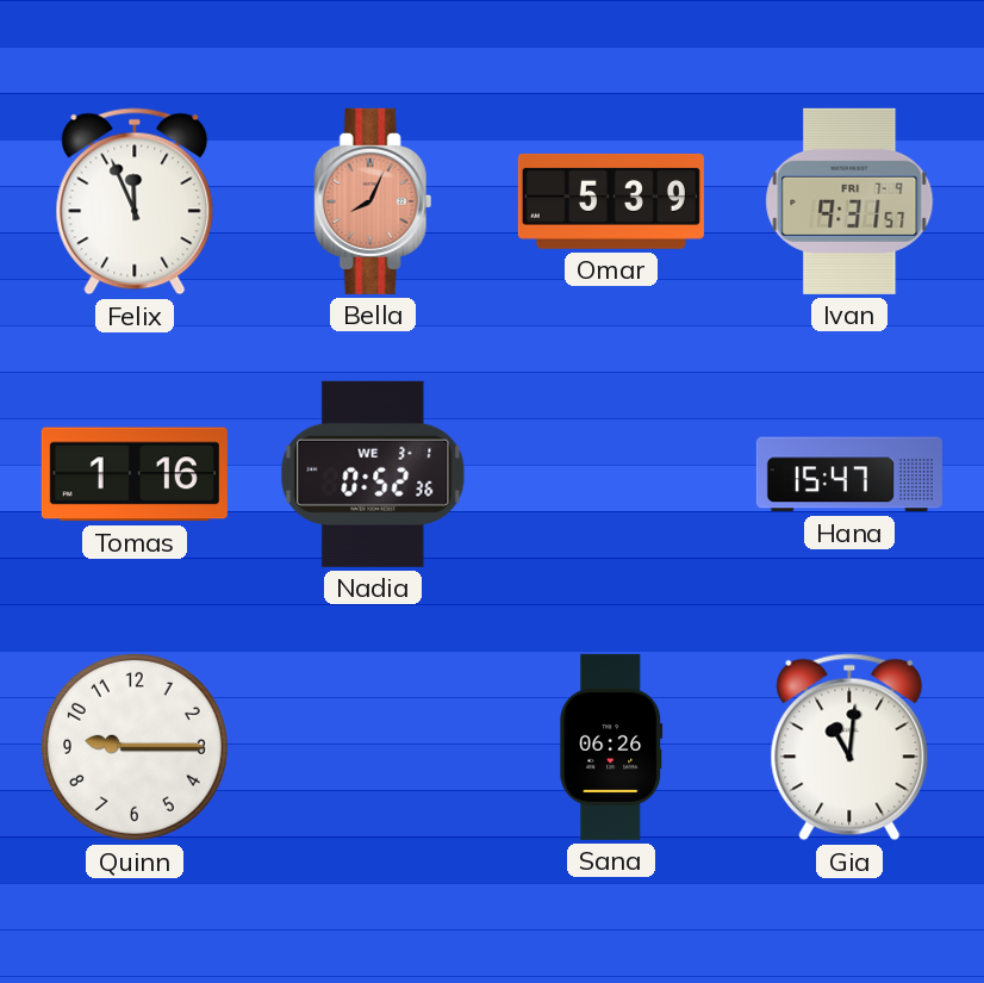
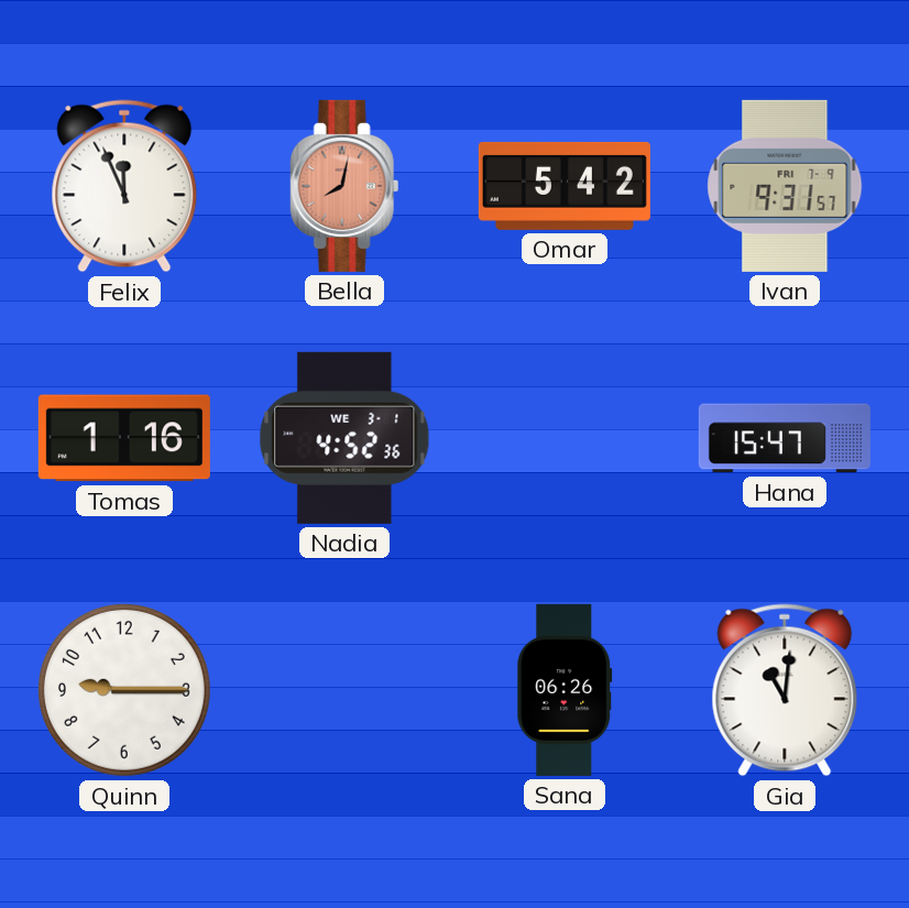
Bella: 8:04 -> 8:02 (344, 186)
Omar: 5:39 -> 5:42 (565, 186)
Nadia: 0:52 -> 4:52 (344, 438)
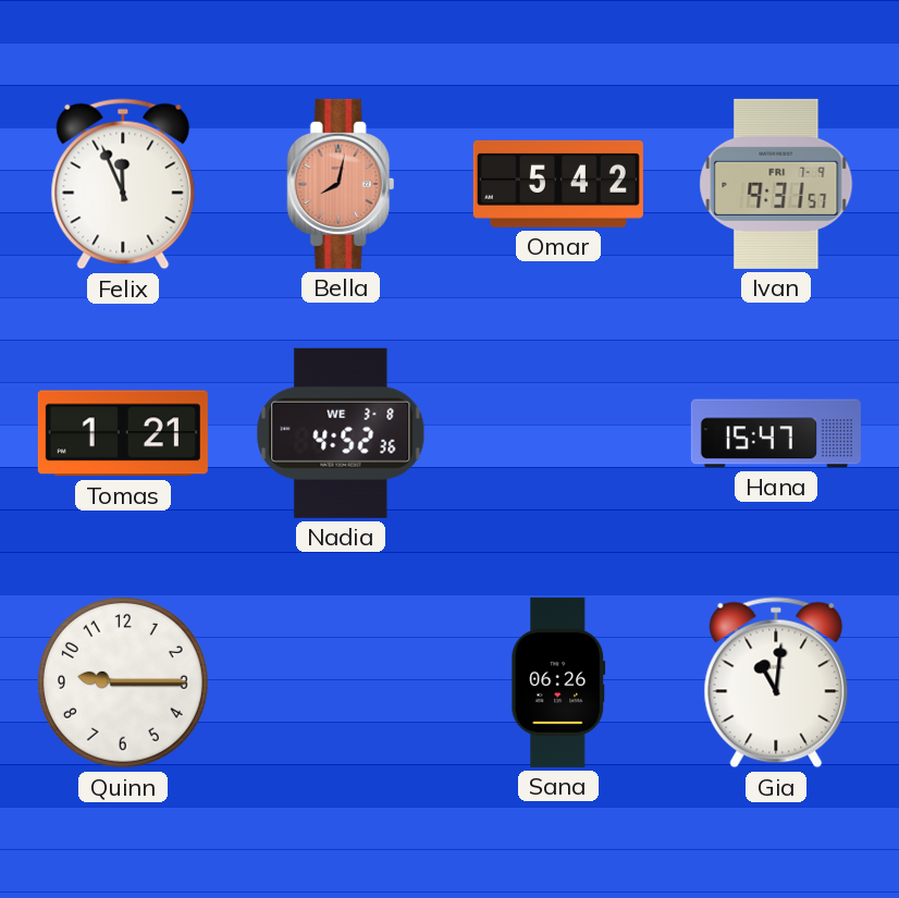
Tomas: 1:16 -> 1:21 (123, 433)
Nadia date: WE 3-1 -> WE 3-8 (341, 433)
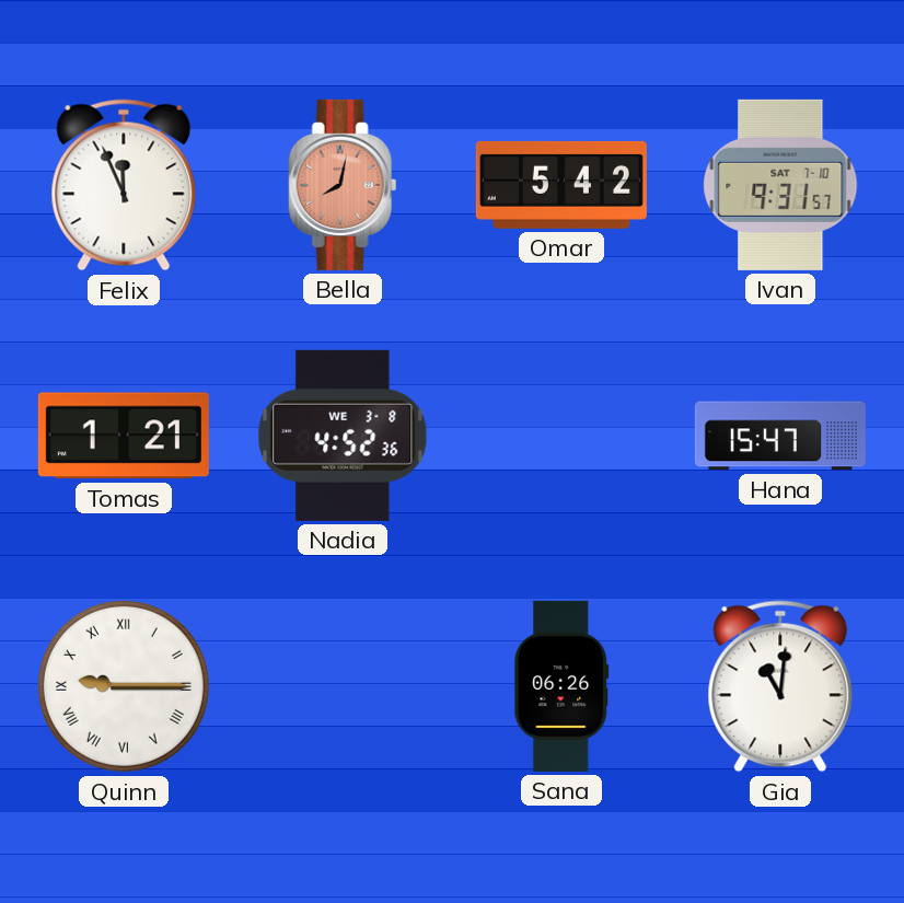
Ivan date: FRI 7-9 -> SAT 7-10 (780, 185)
Quinn numerals: Arabic -> Roman (124, 686)
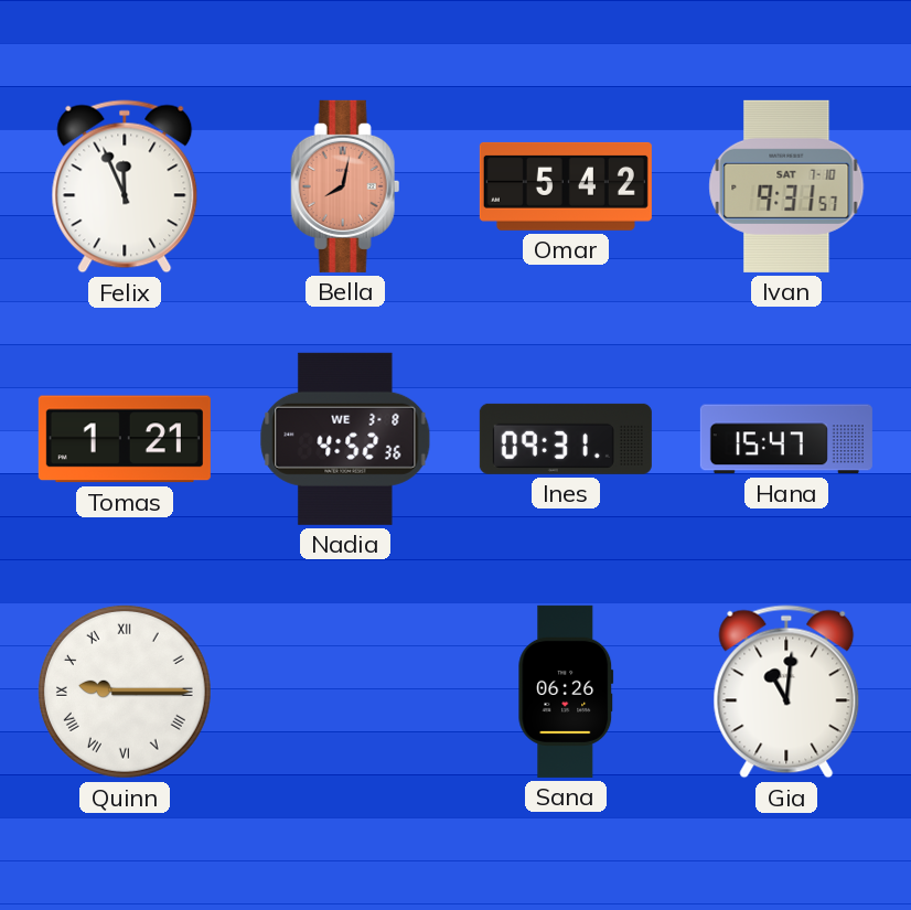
Ines: none -> 09:31 (566, 439)
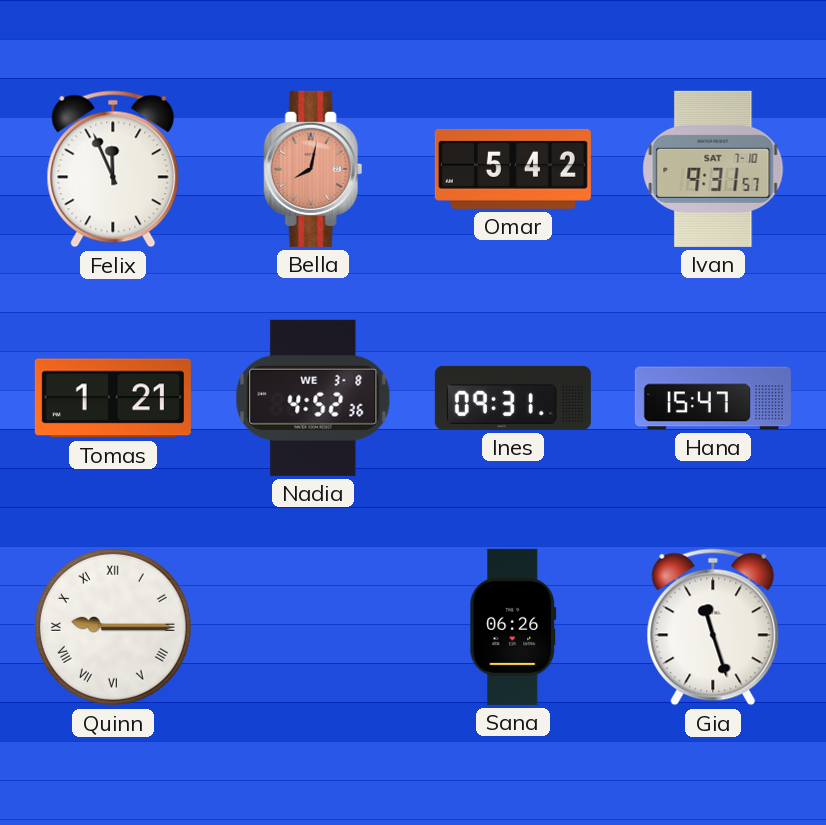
Gia: 11:01 -> 11:27 (713, 627)
